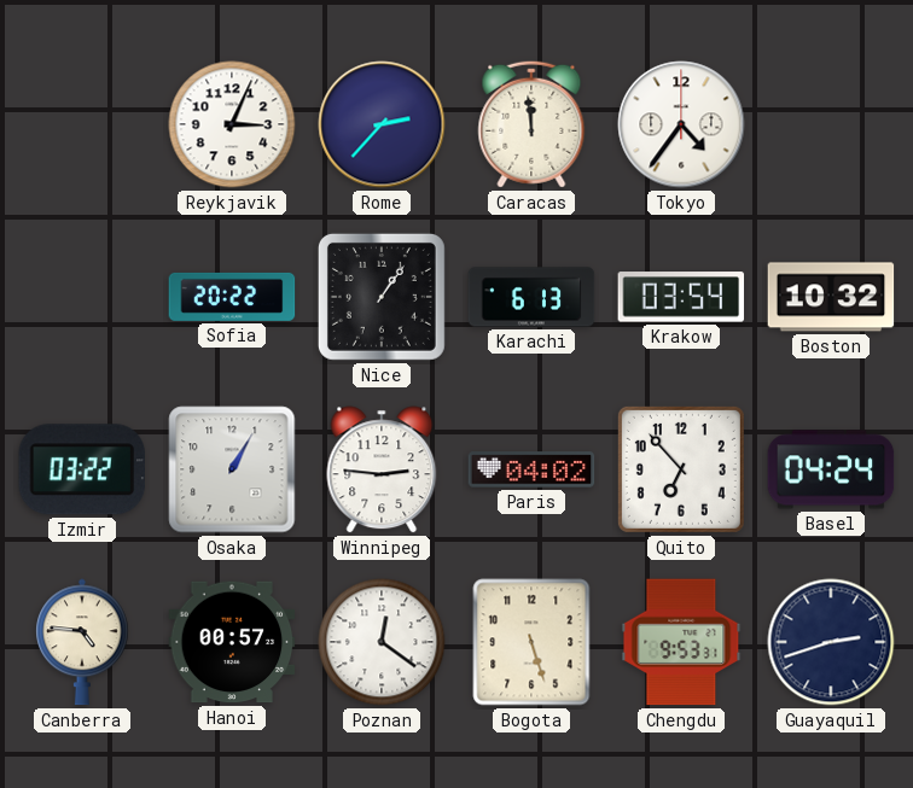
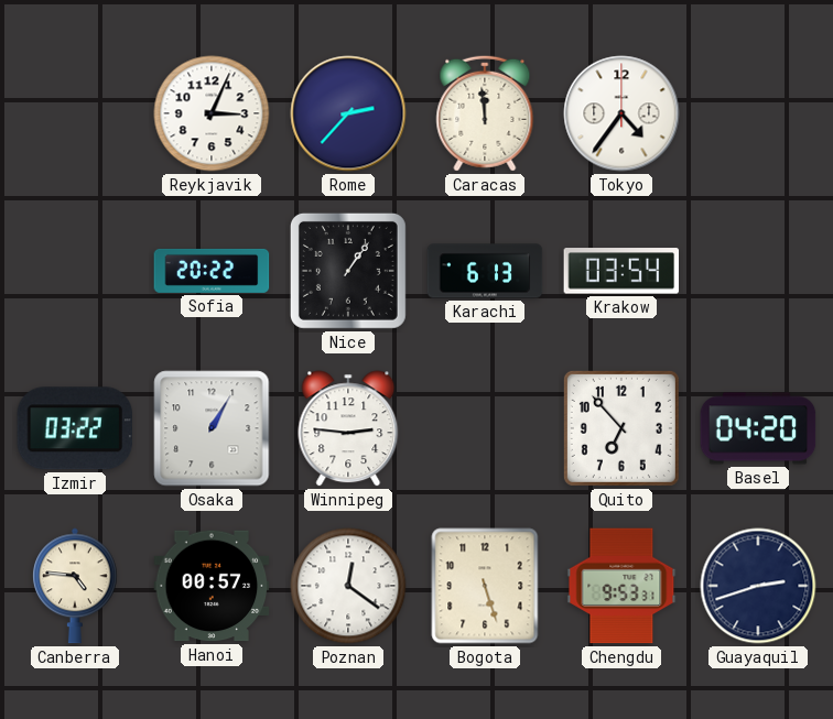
Boston: 10:32 -> none (831, 297)
Paris: 04:02 -> none (531, 469)
Basel: 04:24 -> 04:20 (758, 428)
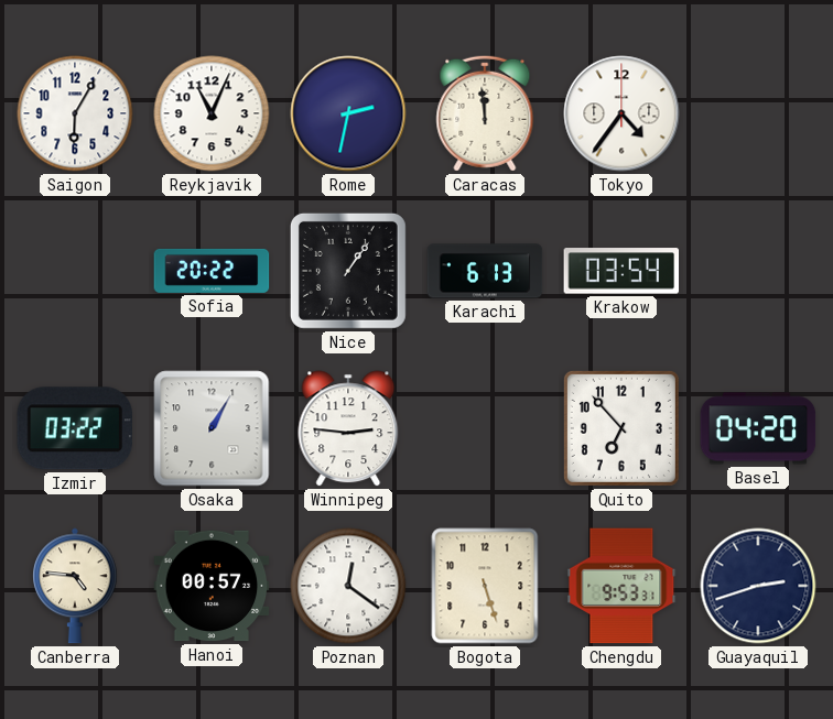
Saigon: none -> 6:05 (75, 113)
Reykjavik: 3:04 -> 11:04 (212, 113)
Rome: 2:37 -> 2:32 (348, 113)
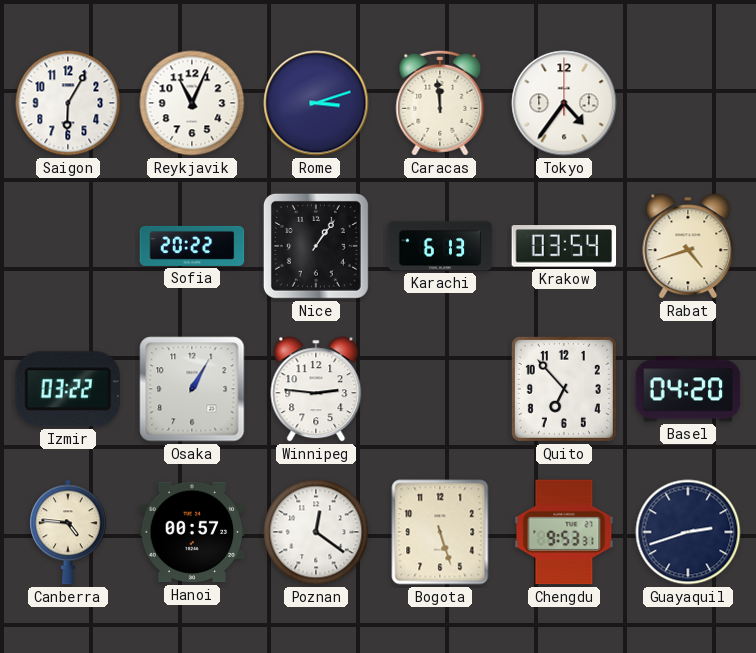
Rome: 2:32 -> 3:12 (316, 103)
Rabat: none -> 4:42 (688, 246)
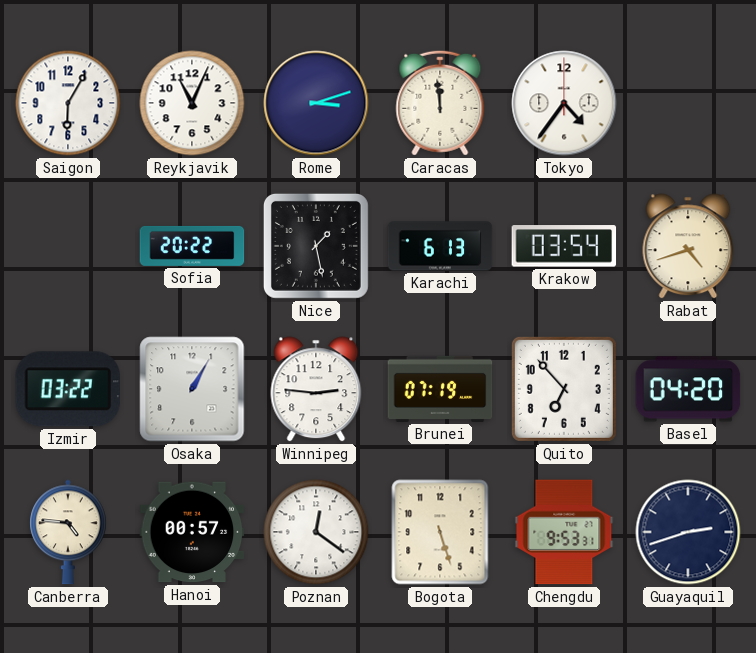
Nice: 1:06 -> 1:28 (316, 246)
Brunei: none -> 07:19 (440, 389)
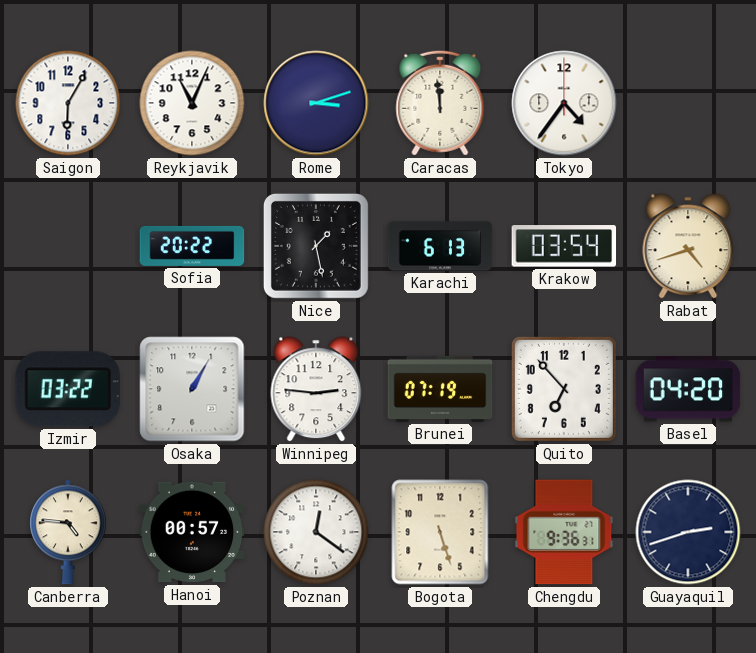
Chengdu: 9:53 -> 9:36 (564, 532)
